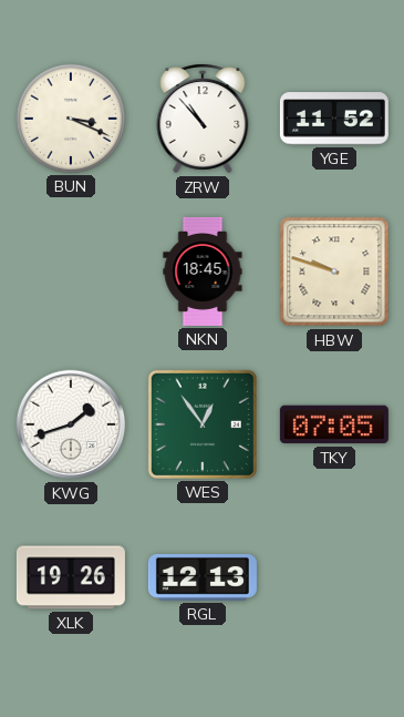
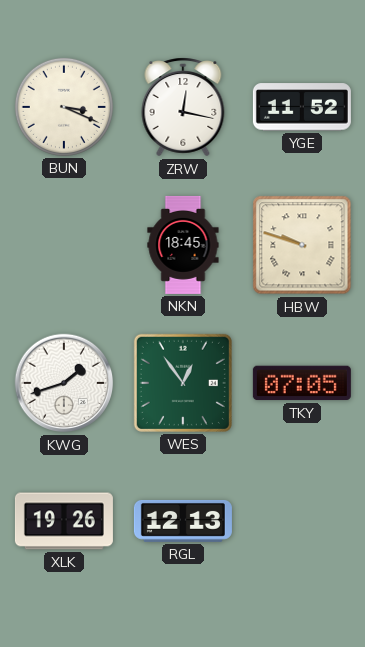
ZRW: 10:53 -> 12:17 (183, 107)
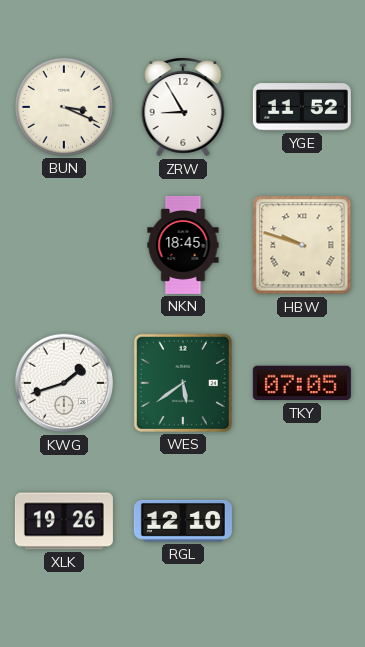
ZRW: 12:17 -> 8:55 (183, 107)
WES: 12:54 -> 5:39 (183, 383)
RGL: 12:13 -> 12:10 (183, 521)
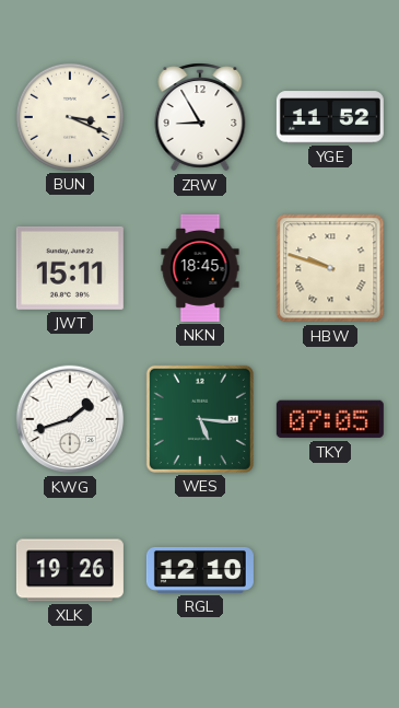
JWT: none -> 15:11 (70, 268)
WES: 5:39 -> 5:16 (200, 419)
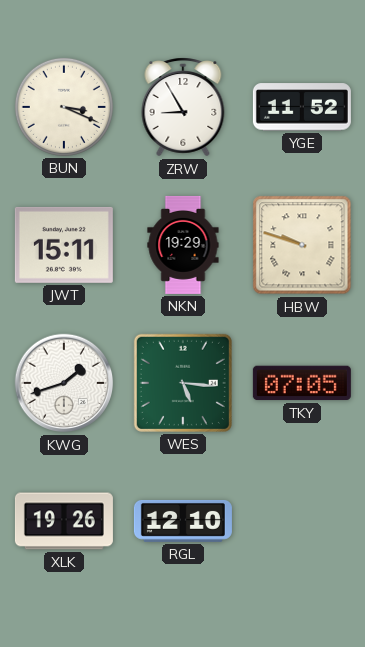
NKN: 18:45 -> 19:29 (183, 245)
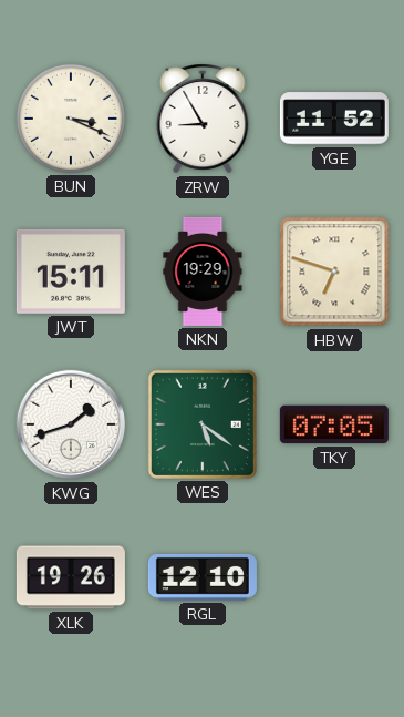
HBW: 9:48 -> 6:48 (334, 272)
WES: 5:16 -> 5:21 (203, 424)
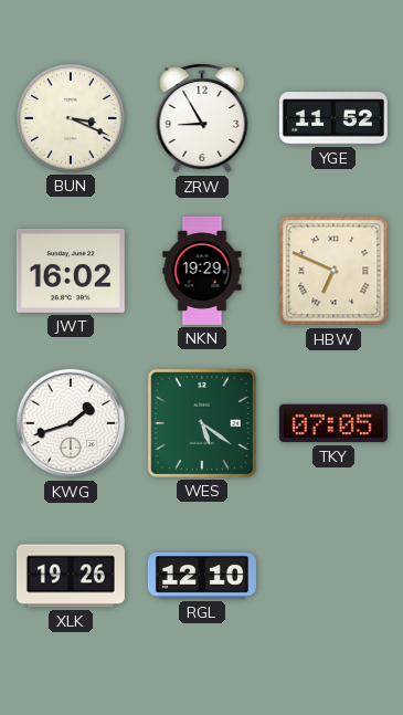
JWT: 15:11 -> 16:02 (71, 271)
HBW: 6:48 -> 6:49 (333, 271)
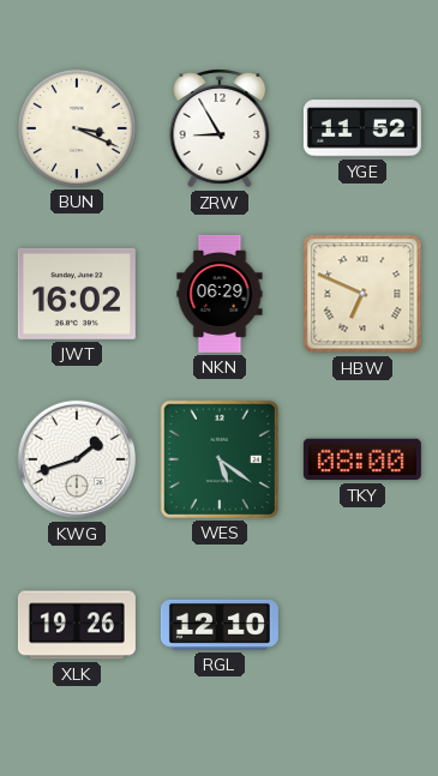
NKN: 19:29 -> 06:29 (220, 294)
TKY: 07:05 -> 08:00 (362, 459)
